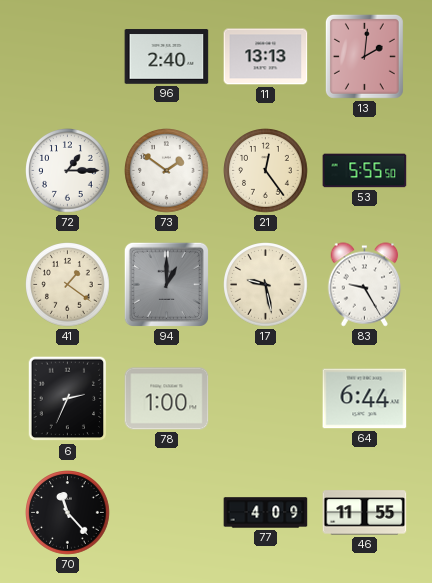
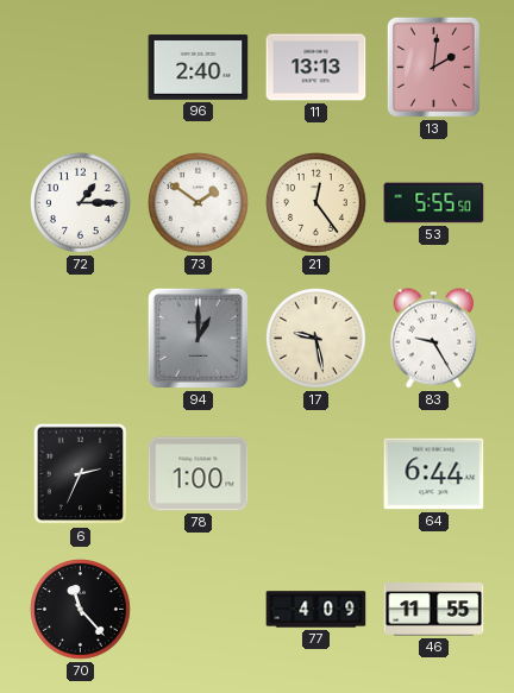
41: 1:21 -> none (68, 285)
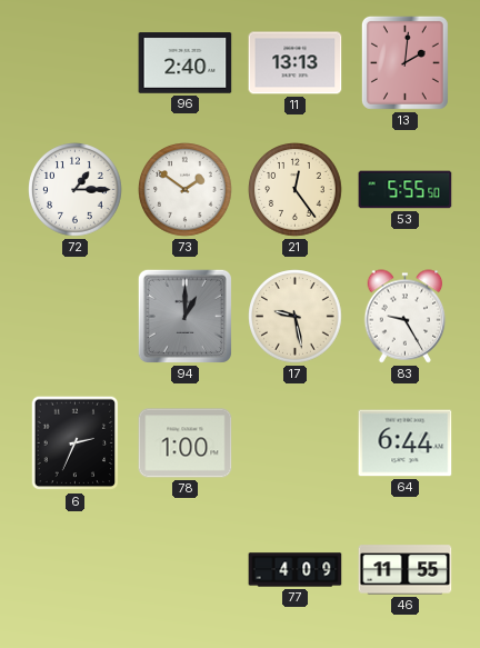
70: 11:23 -> none (81, 610)
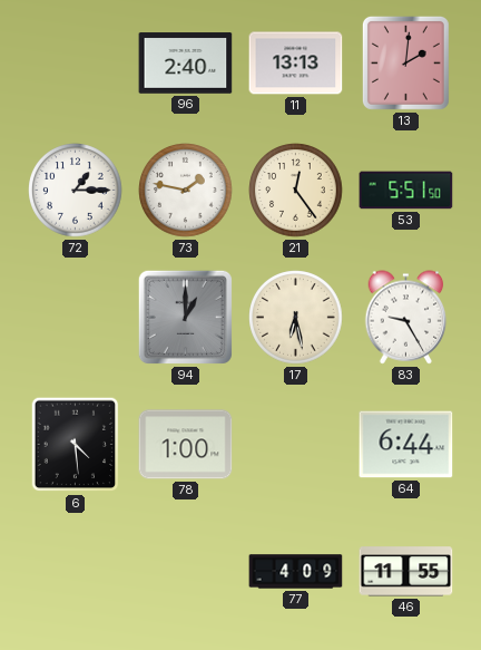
73: 1:51 -> 1:47 (186, 191)
53: 5:55 -> 5:51 (406, 191)
17: 9:28 -> 6:28 (296, 318)
6: 2:34 -> 4:29 (76, 445)
